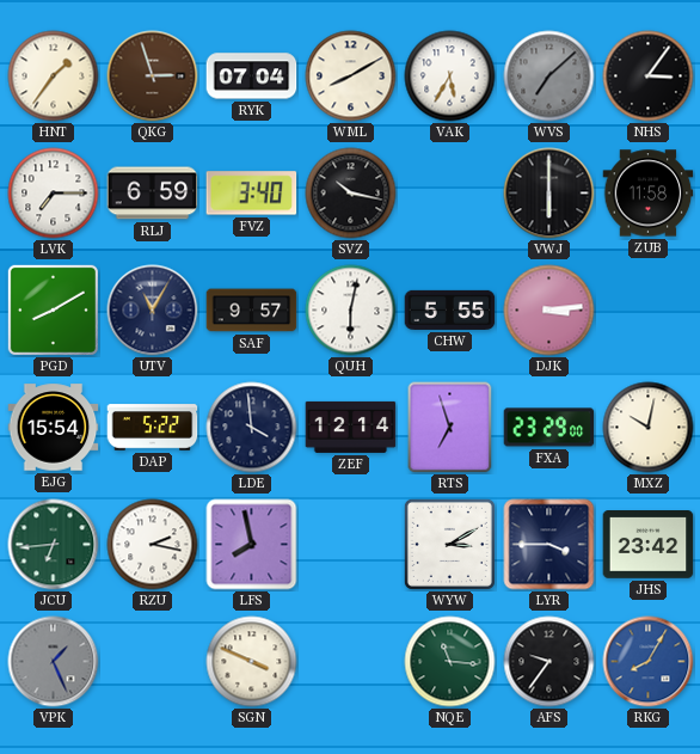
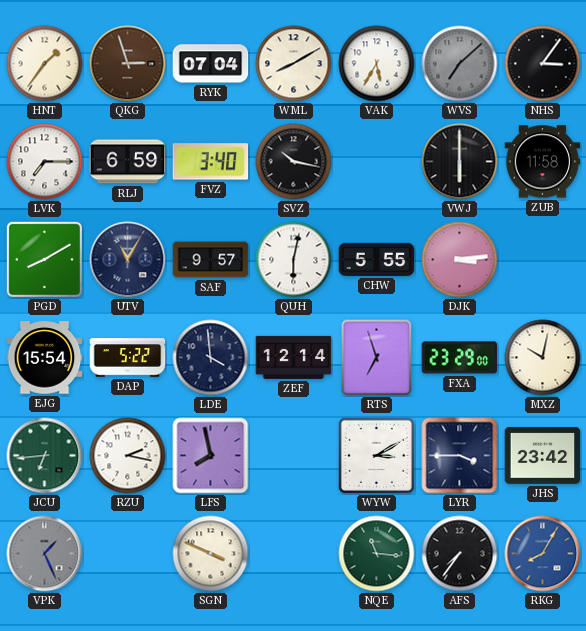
AFS: 9:36 -> 7:36 (460, 554)
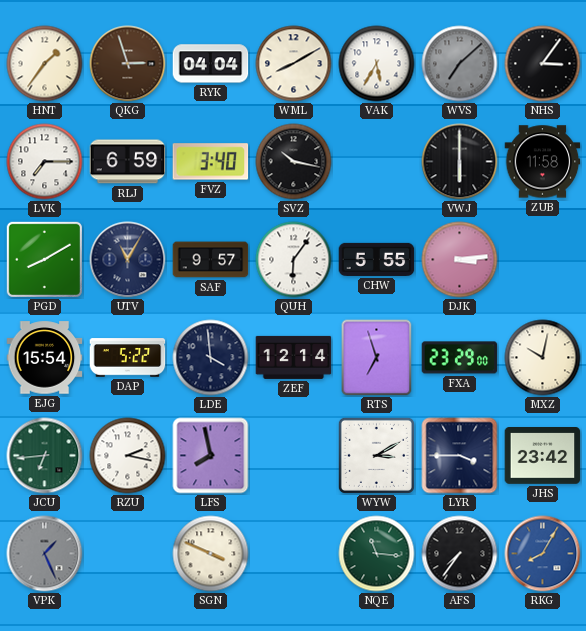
RYK: 07:04 -> 04:04 (211, 64)
QUH: 6:02 -> 6:06 (294, 260)
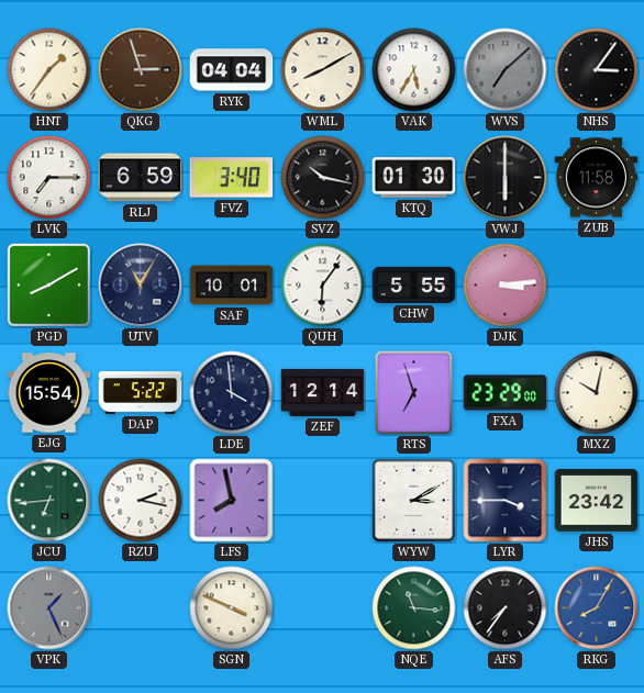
KTQ: none -> 01:30 (414, 178)
SAF: 9:57 -> 10:01 (232, 286)
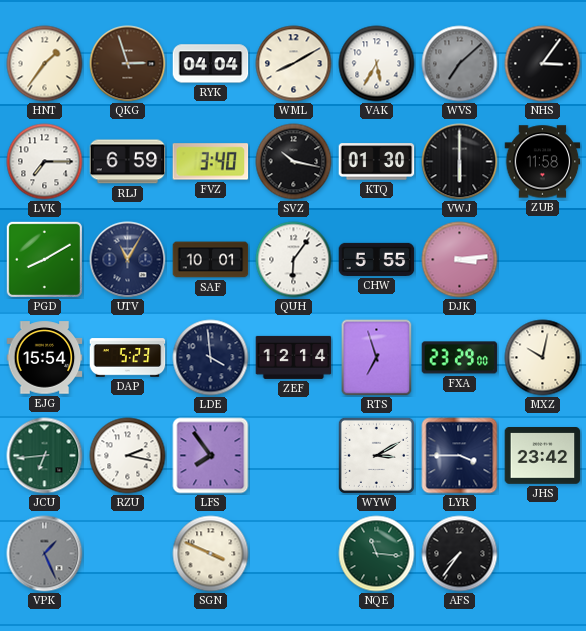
DAP: 5:22 -> 5:23 (128, 358)
LFS: 7:58 -> 7:54 (211, 456)
RKG: 8:05 -> none (597, 608)
